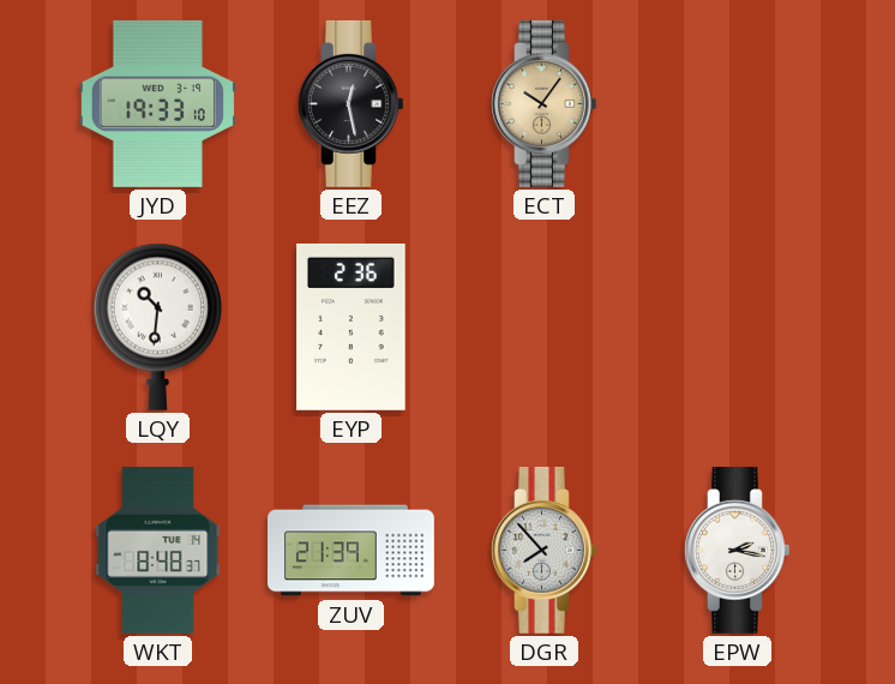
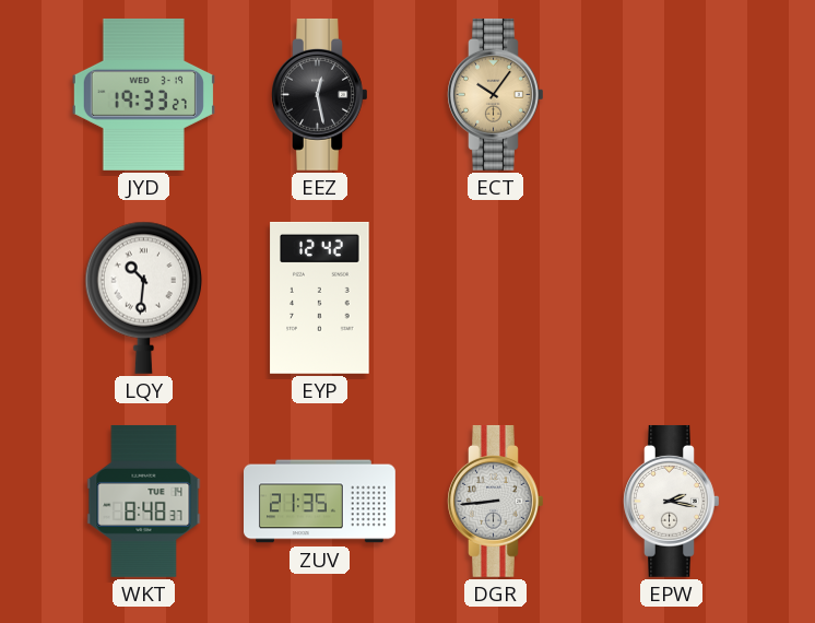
JYD: 19:33:10 -> 19:33:27 (143, 94)
EYP: 2:36 -> 12:42 (320, 297)
ZUV: 21:39 -> 21:35 (320, 502)
DGR: 7:53 -> 8:44 (496, 501)
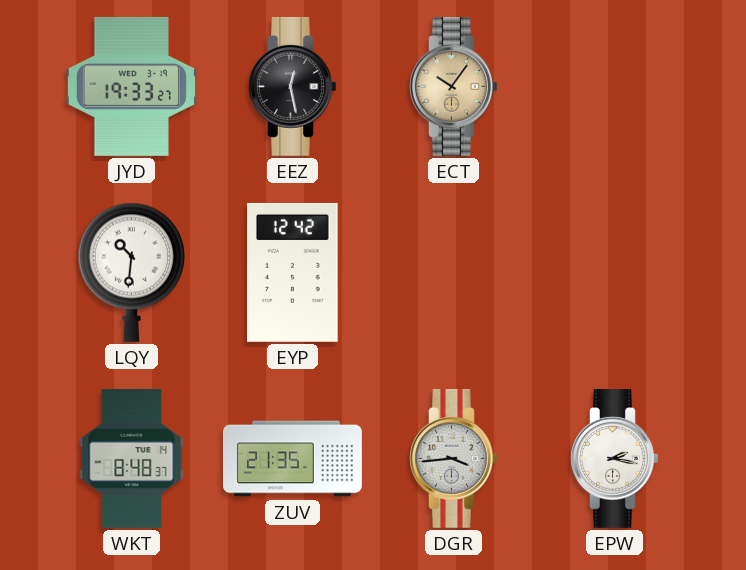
DGR: 8:44 -> 3:44 (454, 458)
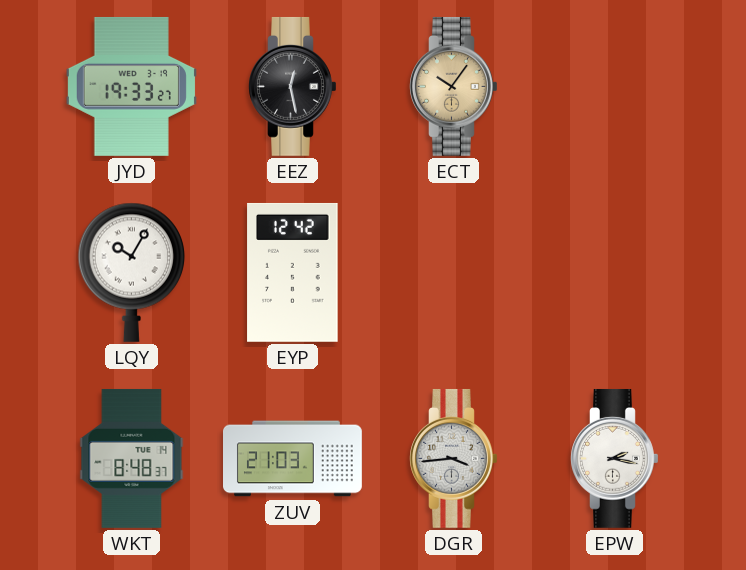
LQY: 10:31 -> 10:05 (132, 272)
ZUV: 21:35 -> 21:03 (293, 459)
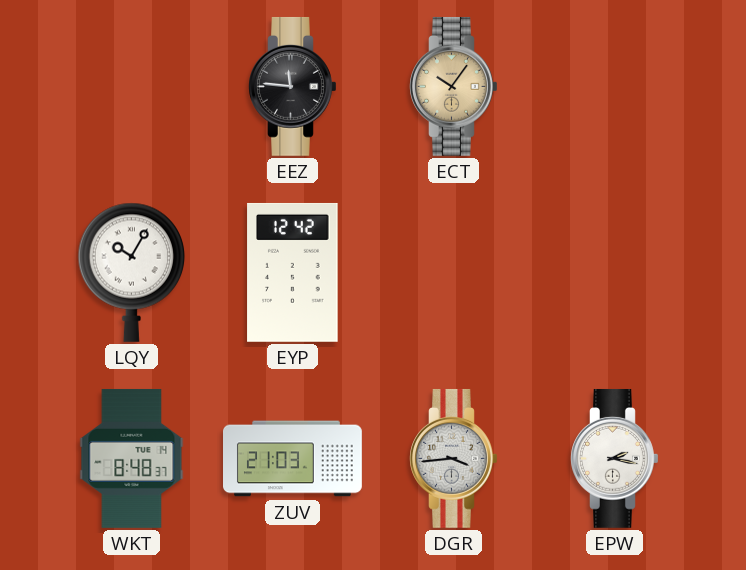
JYD: 19:33 -> none (131, 86)
EEZ: 12:28 -> 11:46 (293, 86)
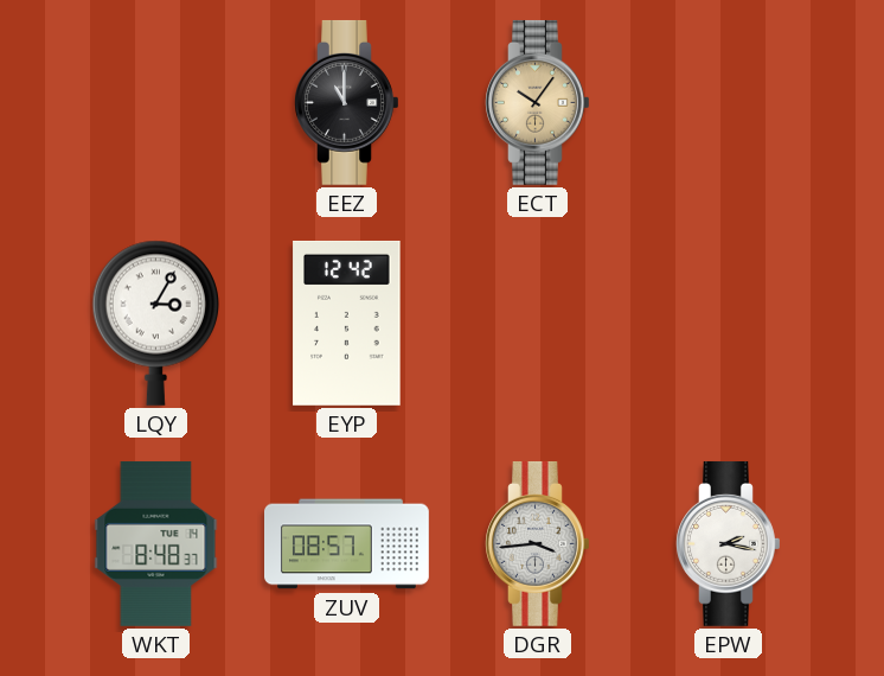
EEZ: 11:46 -> 11:00 (347, 102)
LQY: 10:05 -> 3:05 (156, 323)
ZUV: 21:03 -> 08:57 (347, 544)
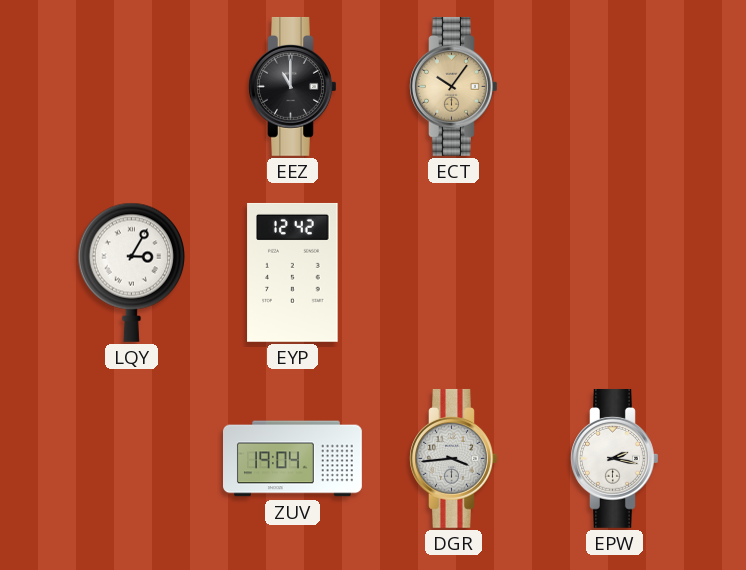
WKT: 8:48 -> none (156, 543)
ZUV: 08:57 -> 19:04 (293, 459)
